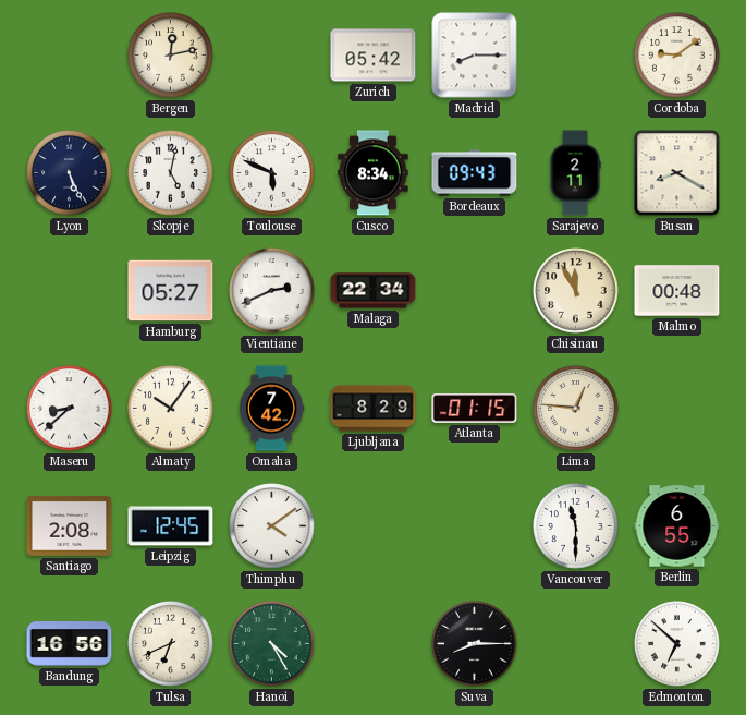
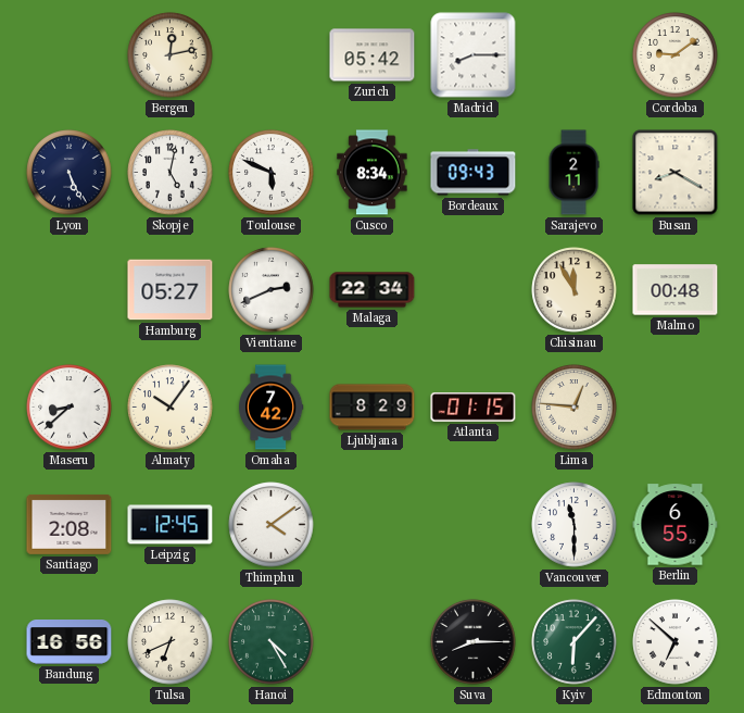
Kyiv: none -> 6:07 (575, 642)
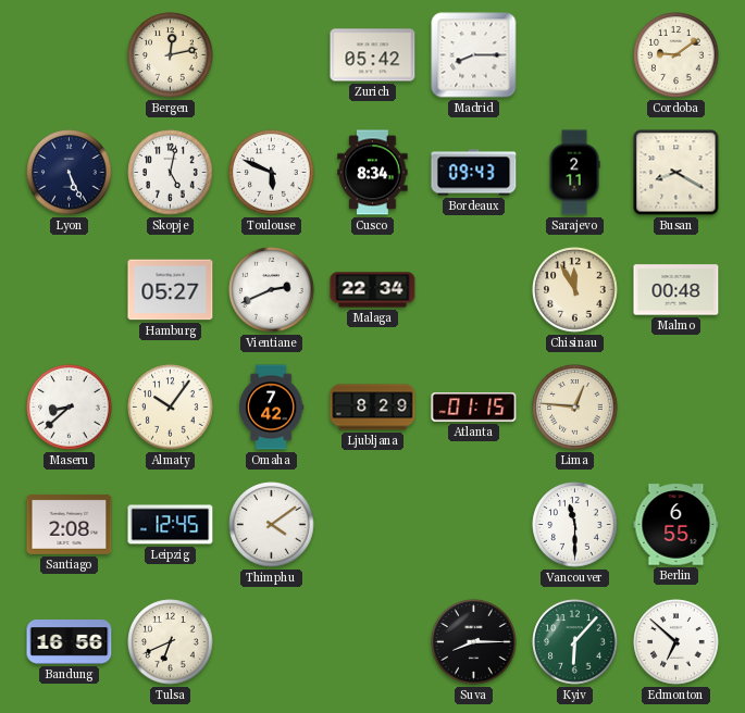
Hanoi: 4:25 -> none (272, 642)
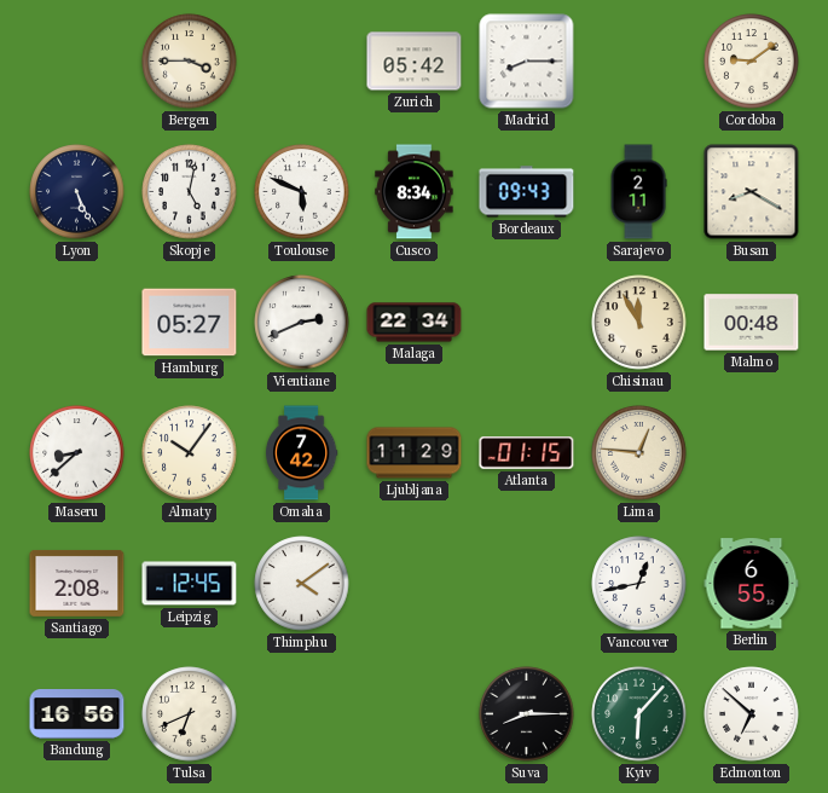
Bergen: 12:13 -> 3:45 (190, 62)
Ljubljana: 8:29 -> 11:29 (415, 453)
Vancouver: 11:30 -> 12:43 (639, 584)
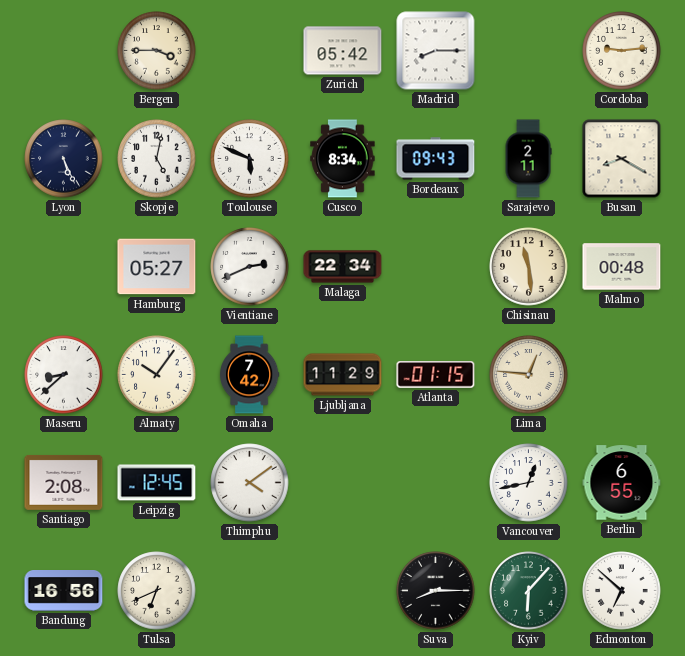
Cordoba: 9:09 -> 9:14 (622, 51)
Chisinau: 11:55 -> 11:29 (529, 267)
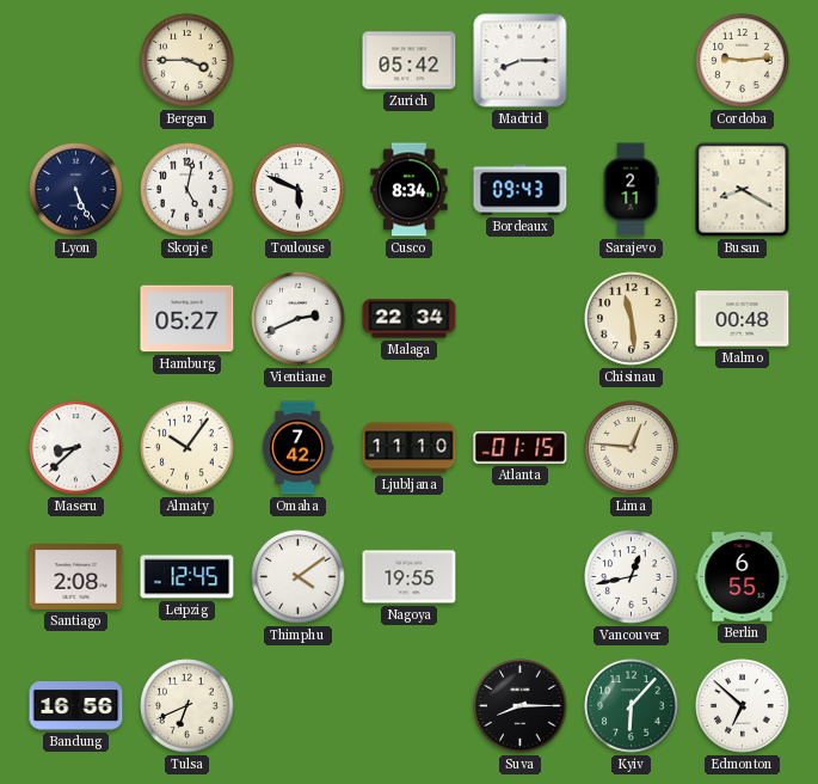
Ljubljana: 11:29 -> 11:10 (410, 448)
Nagoya: none -> 19:55 (410, 577)
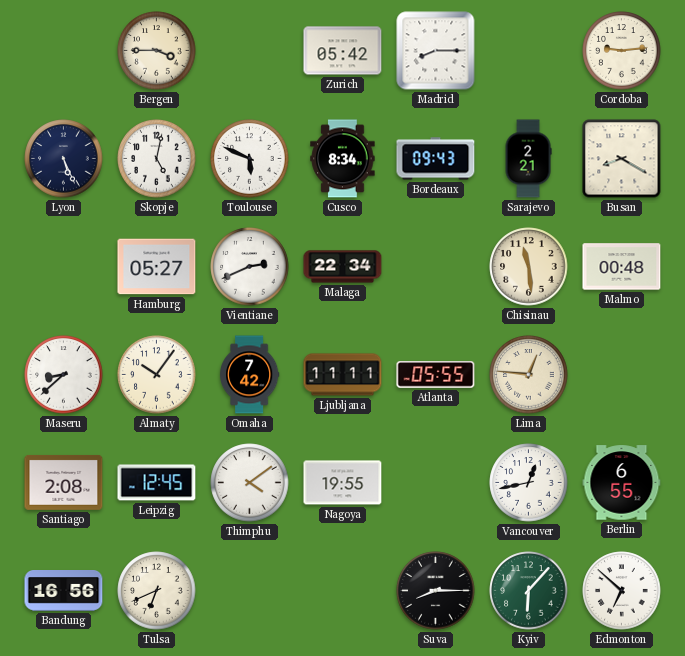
Sarajevo: 2:11 -> 2:21 (528, 159)
Ljubljana: 11:10 -> 11:11 (343, 375)
Atlanta: 01:15 -> 05:55 (436, 375)
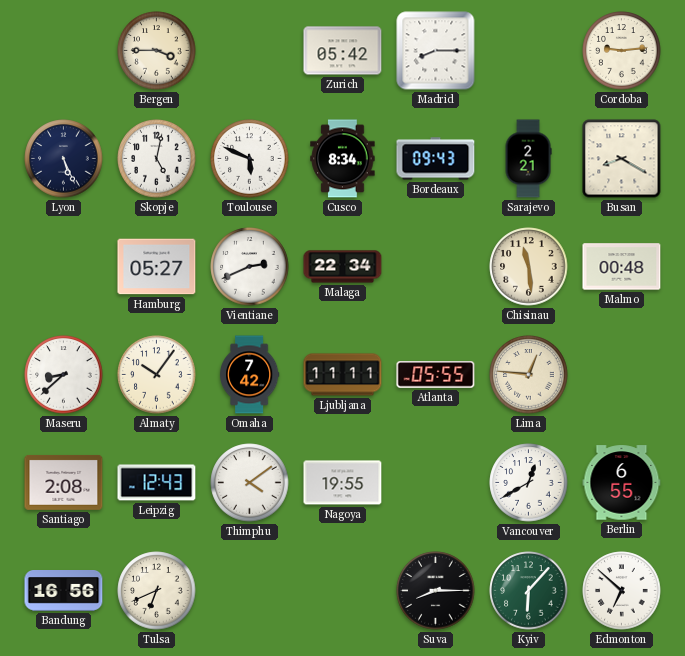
Leipzig: 12:45 -> 12:43 (157, 483)
Vancouver: 12:43 -> 12:40 (529, 483)
